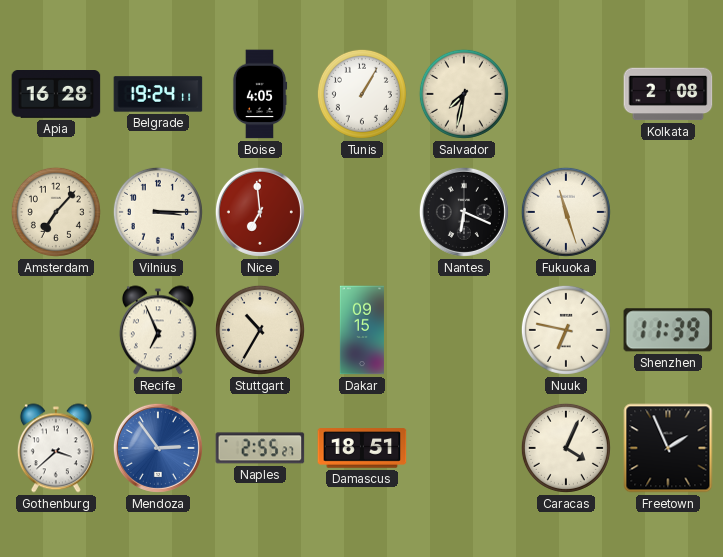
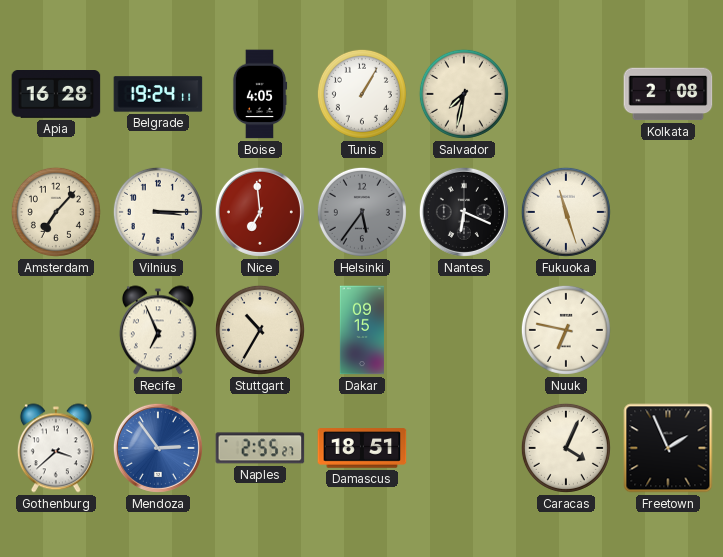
Helsinki: none -> 5:36 (362, 212)
Shenzhen: 11:39 -> none (668, 330)
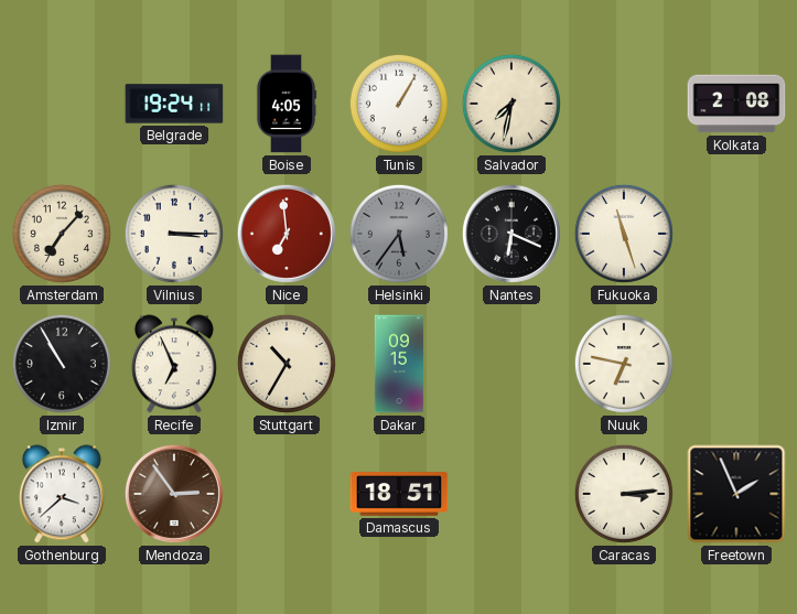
Apia: 16:28 -> none (56, 95)
Izmir: none -> 10:55 (62, 364)
Mendoza dial: blue -> brown (174, 494)
Naples: 2:55 -> none (260, 448)
Caracas: 4:04 -> 3:14 (624, 494)
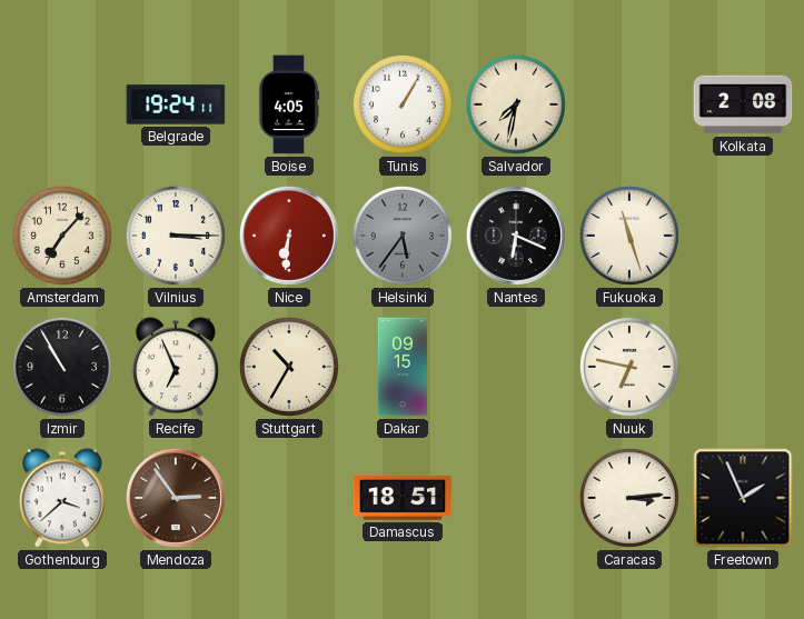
Nice: 6:59 -> 6:31 (289, 236)
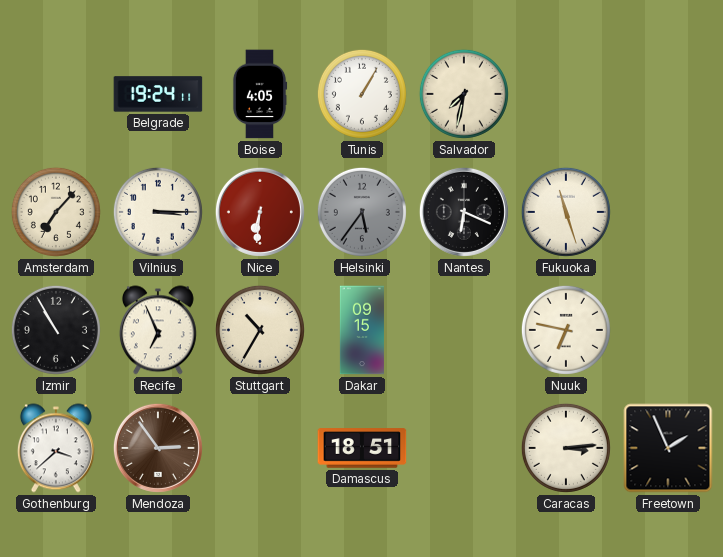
Kolkata: 2:08 -> none (743, 104)
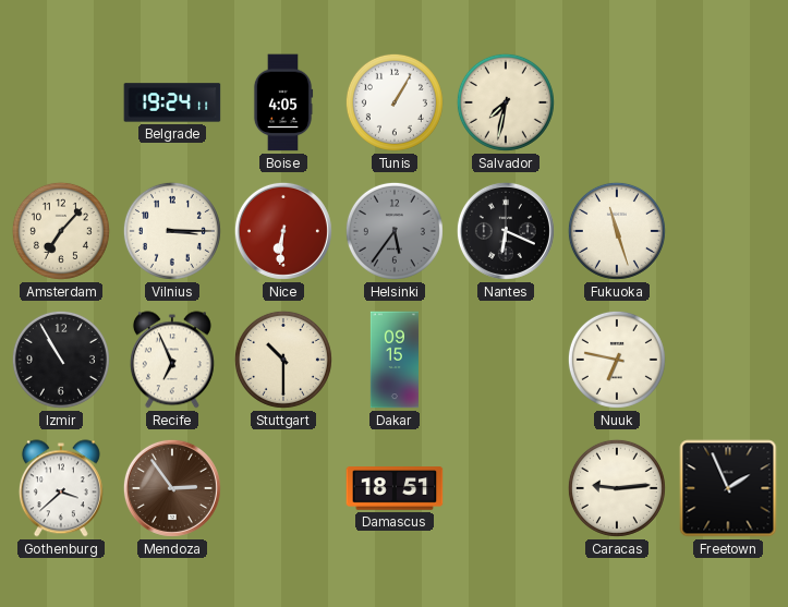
Stuttgart: 10:35 -> 10:30 (283, 360)
Caracas: 3:14 -> 9:14 (617, 488)
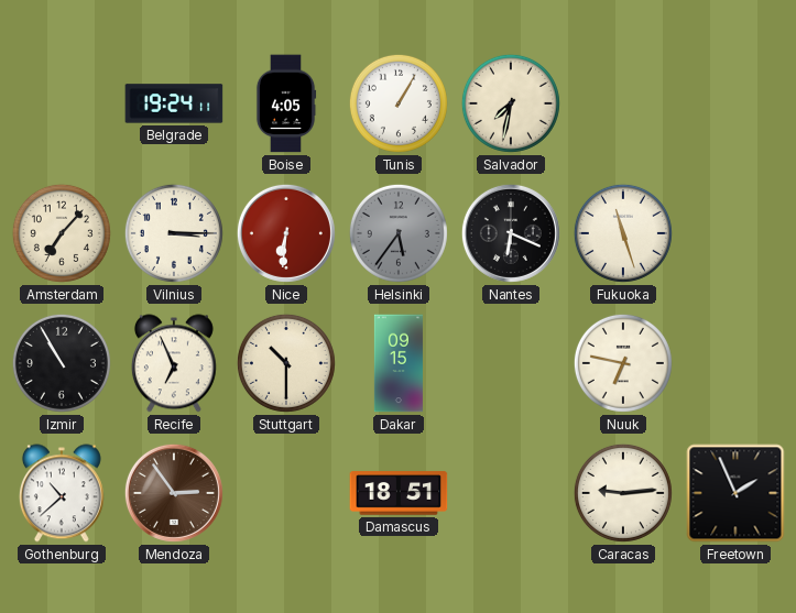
Gothenburg: 3:38 -> 10:38 (62, 493)
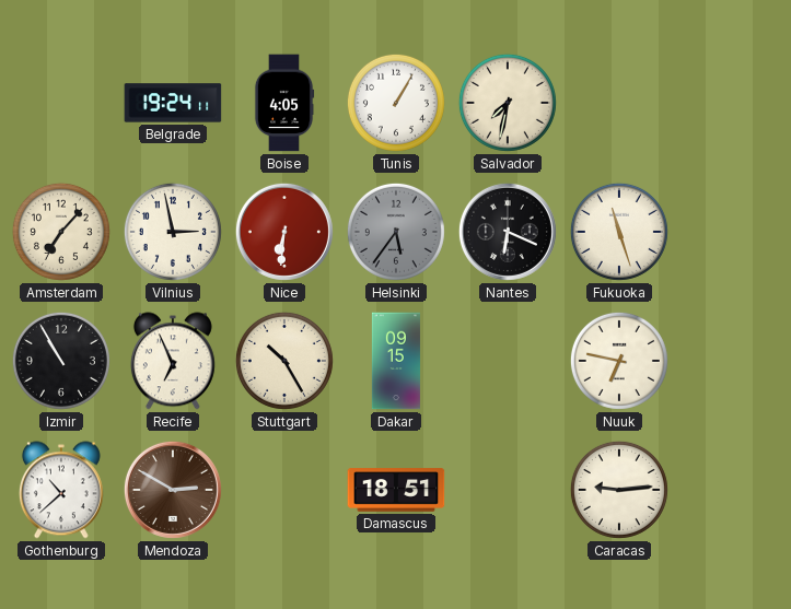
Vilnius: 3:15 -> 2:58 (173, 232)
Stuttgart: 10:30 -> 10:25 (284, 361)
Mendoza: 2:54 -> 2:50 (173, 490)
Freetown: 1:56 -> none (735, 493)
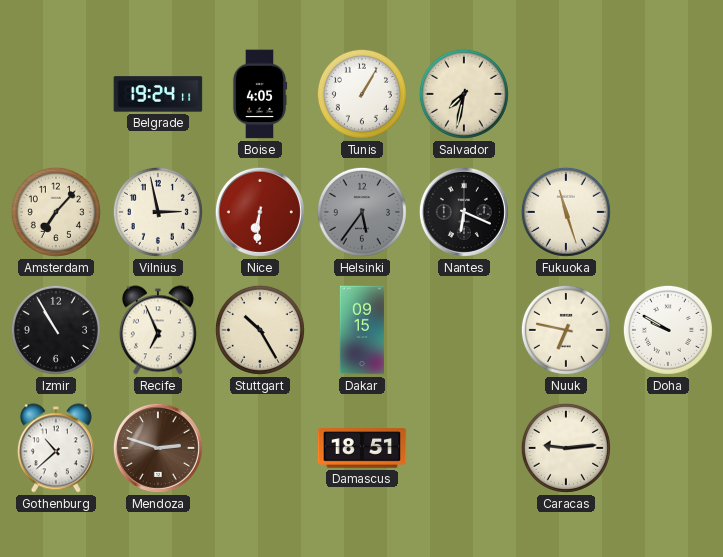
Doha: none -> 9:50 (668, 330)
Mendoza: 2:50 -> 2:48 (158, 448)
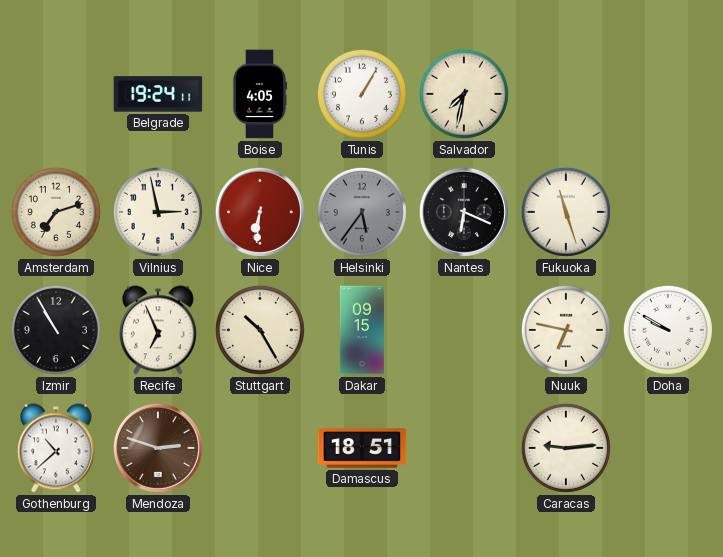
Amsterdam: 7:07 -> 7:12 (56, 212)
